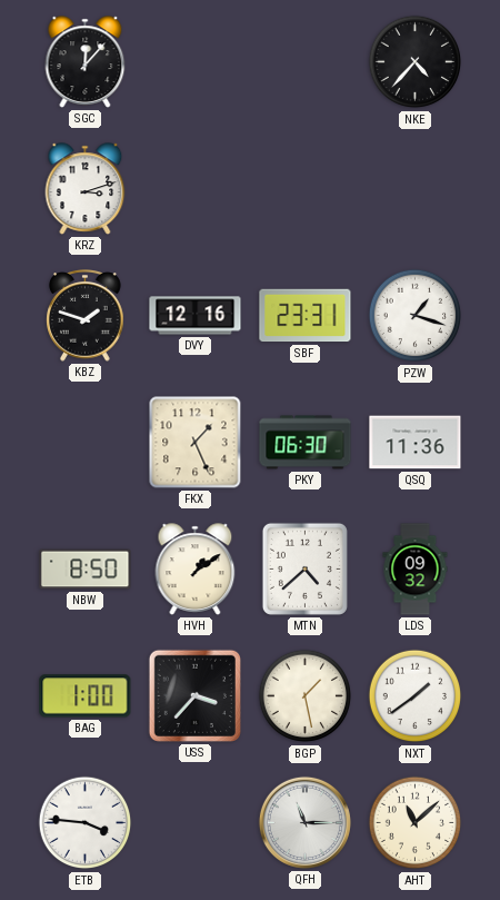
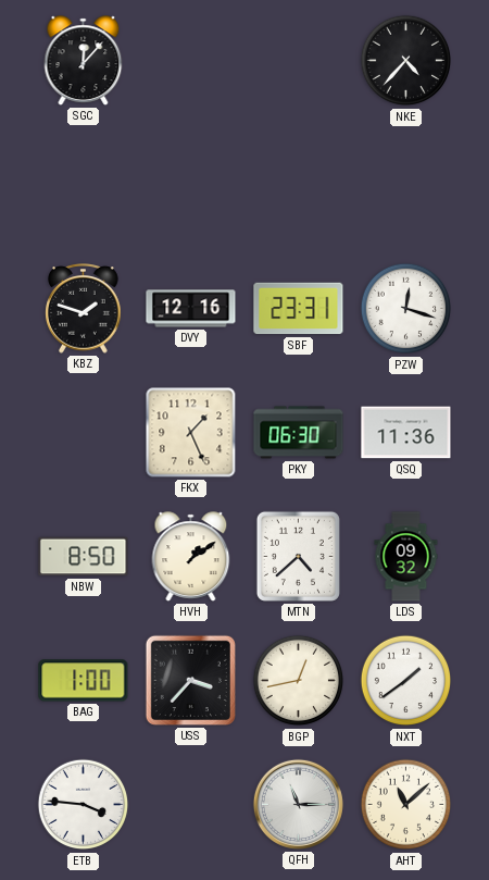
KRZ: 3:12 -> none (86, 189)
PZW: 1:18 -> 12:18 (406, 309)
BGP: 1:28 -> 12:43 (299, 681)
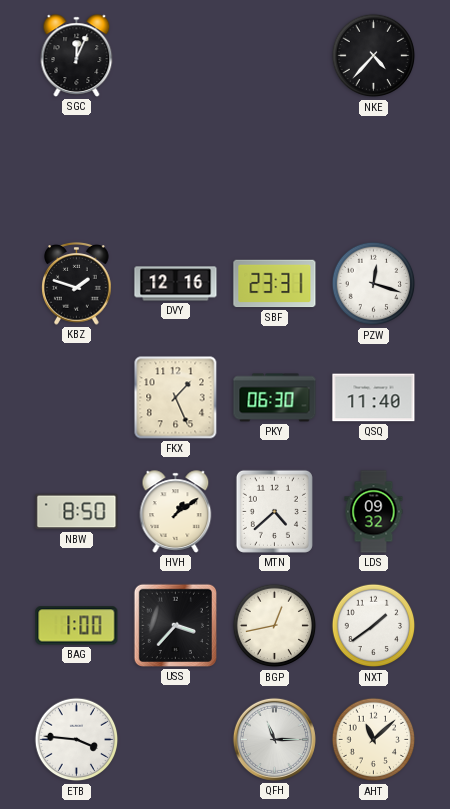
SGC: 12:07 -> 12:04 (77, 56)
QSQ: 11:36 -> 11:40 (374, 398)
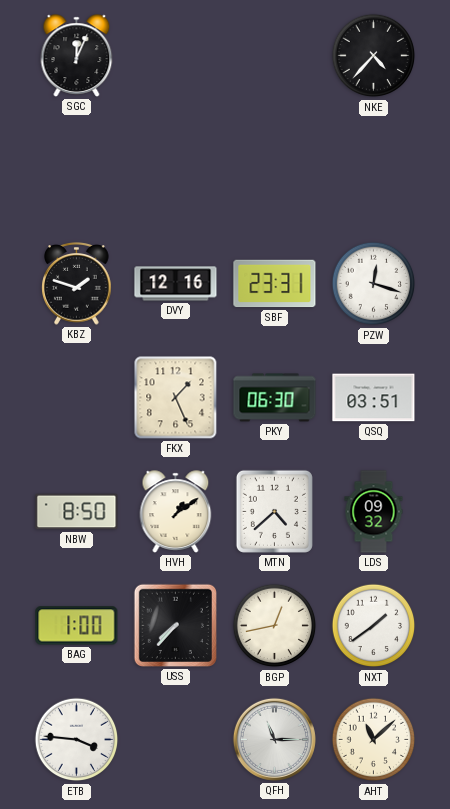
QSQ: 11:40 -> 03:51 (374, 398)
USS: 3:37 -> 7:37 (175, 625)
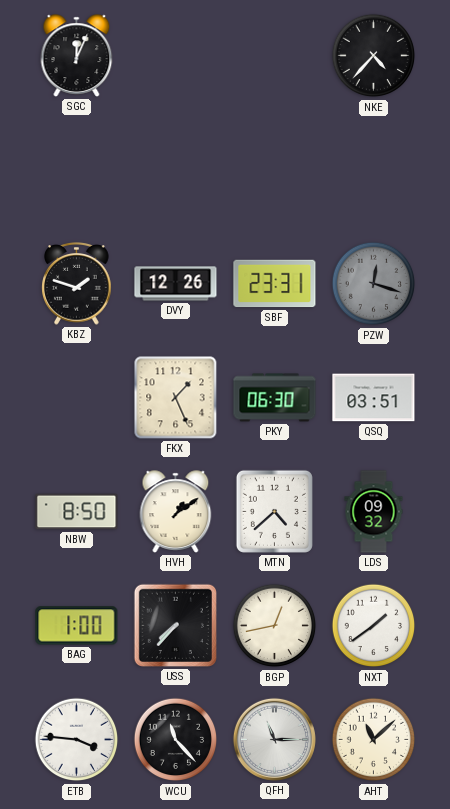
DVY: 12:16 -> 12:26 (176, 284)
PZW dial: white -> grey (374, 284)
WCU: none -> 11:23 (176, 740)
